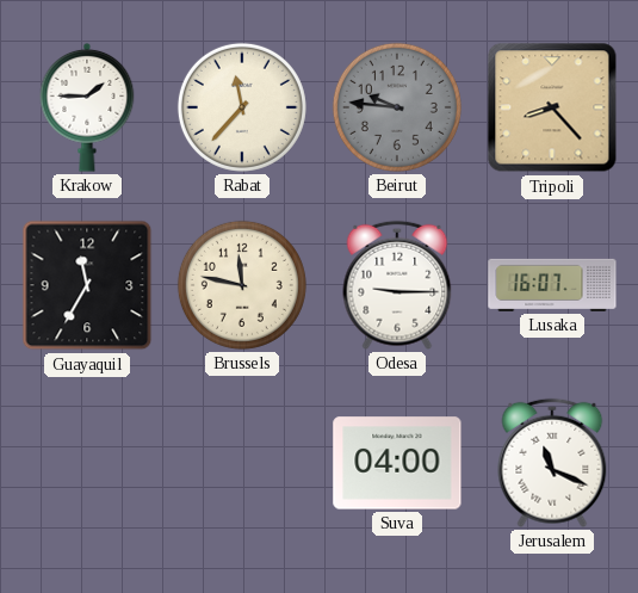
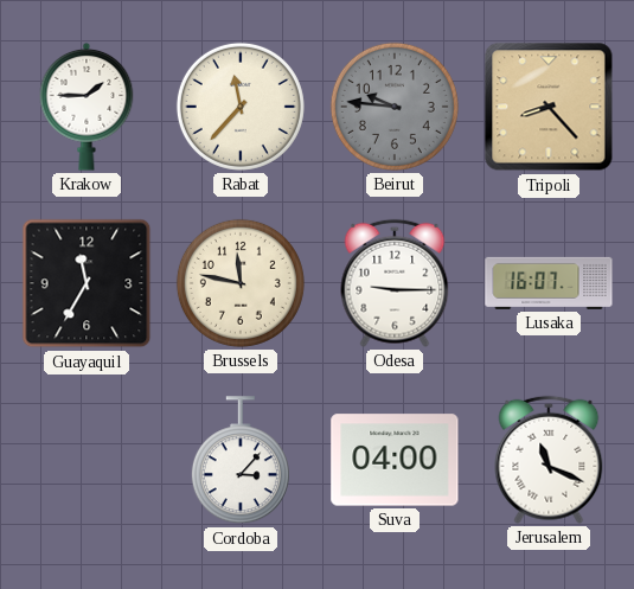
Cordoba: none -> 3:07 (241, 461)
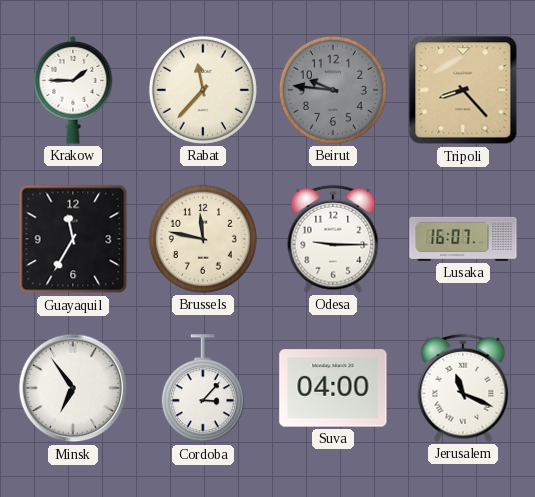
Minsk: none -> 6:54 (73, 388)
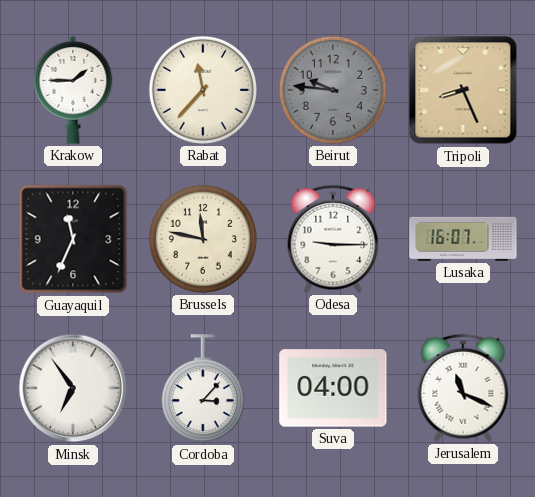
Tripoli: 8:23 -> 8:26 (463, 90)
Guayaquil: 11:35 -> 11:34 (73, 239)
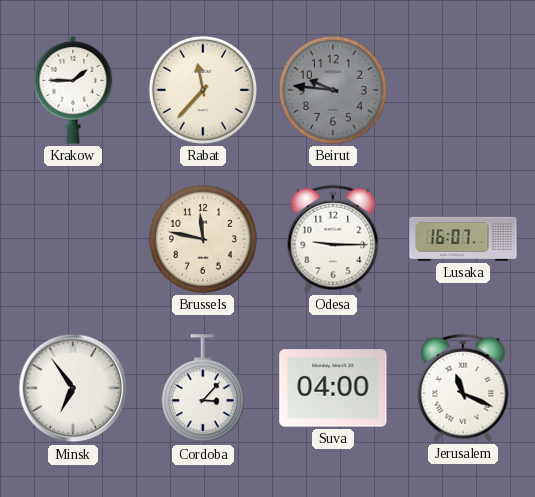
Tripoli: 8:26 -> none (463, 90)
Guayaquil: 11:34 -> none (73, 239)
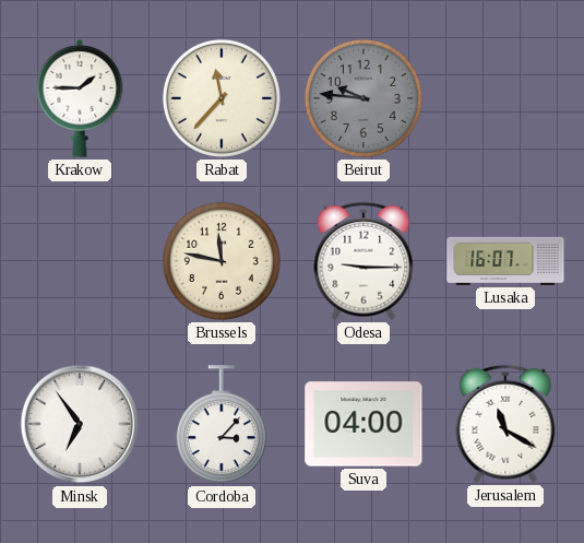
Jerusalem: 11:19 -> 11:20 (505, 424)
